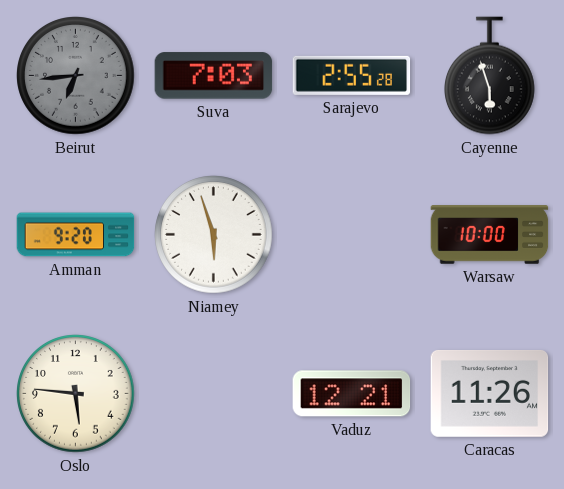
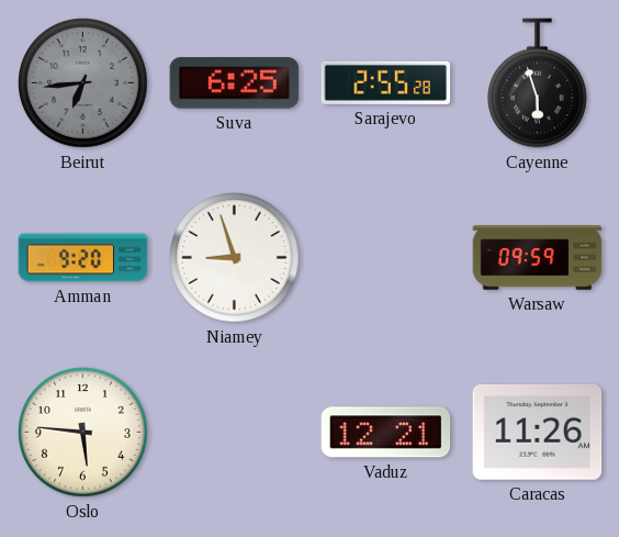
Suva: 7:03 -> 6:25 (235, 83)
Niamey: 5:57 -> 8:57 (235, 258)
Warsaw: 10:00 -> 09:59 (538, 258)
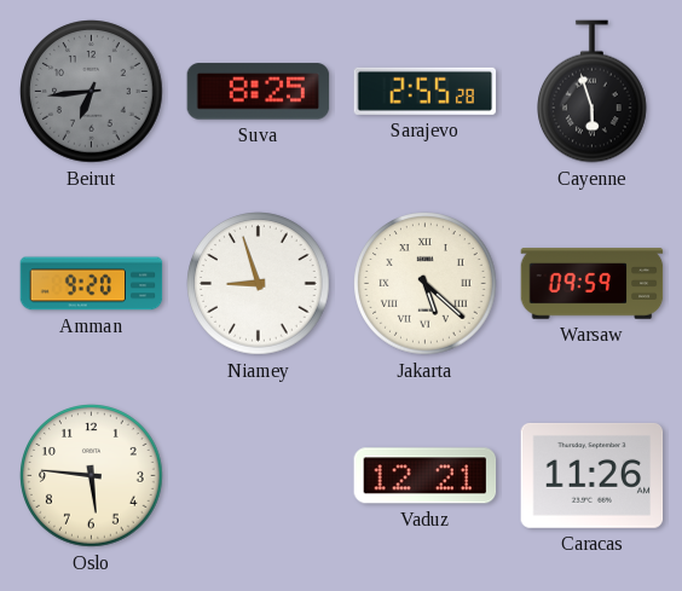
Suva: 6:25 -> 8:25 (259, 92)
Jakarta: none -> 5:22 (426, 284)
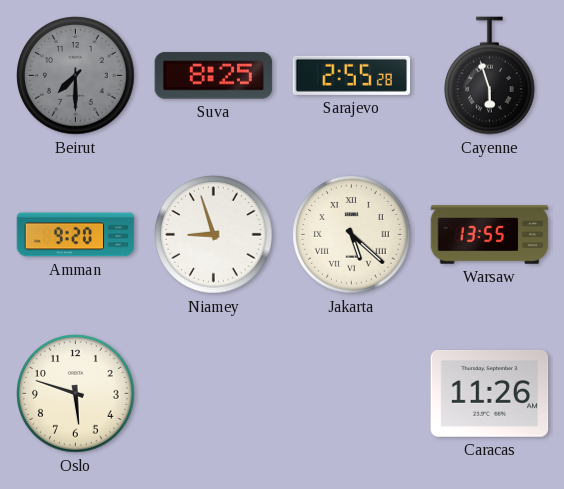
Beirut: 6:44 -> 7:30 (76, 76)
Warsaw: 09:59 -> 13:55 (490, 235)
Oslo: 5:46 -> 5:48 (76, 394)
Vaduz: 12:21 -> none (426, 476)
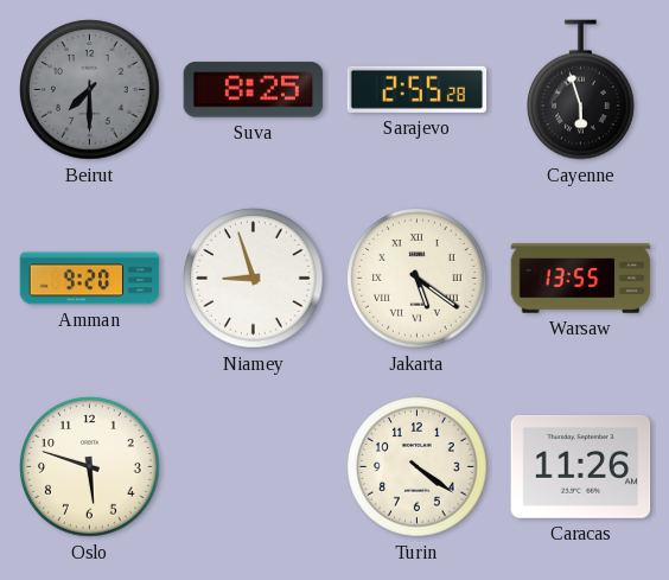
Jakarta: 5:22 -> 5:21 (418, 279)
Turin: none -> 4:21 (418, 467)
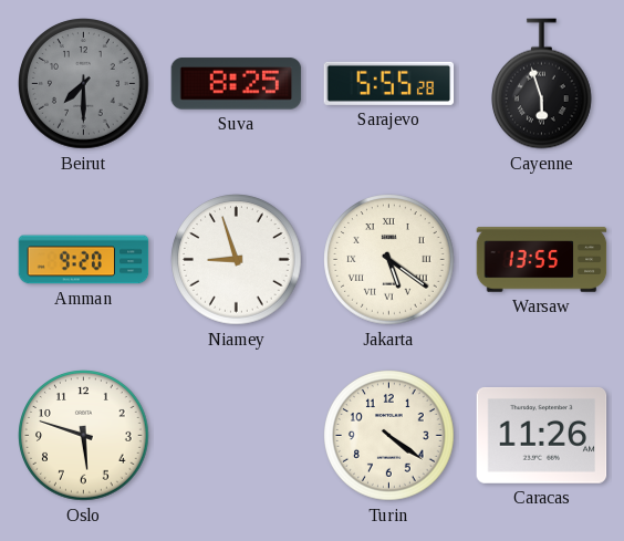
Sarajevo: 2:55 -> 5:55 (389, 83)
